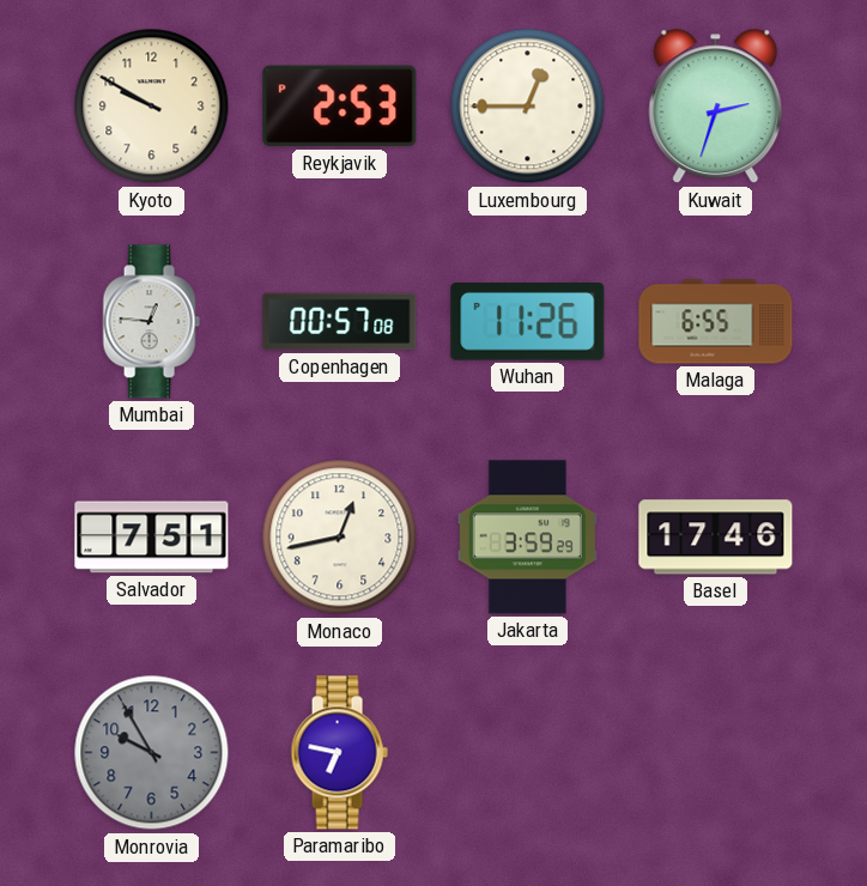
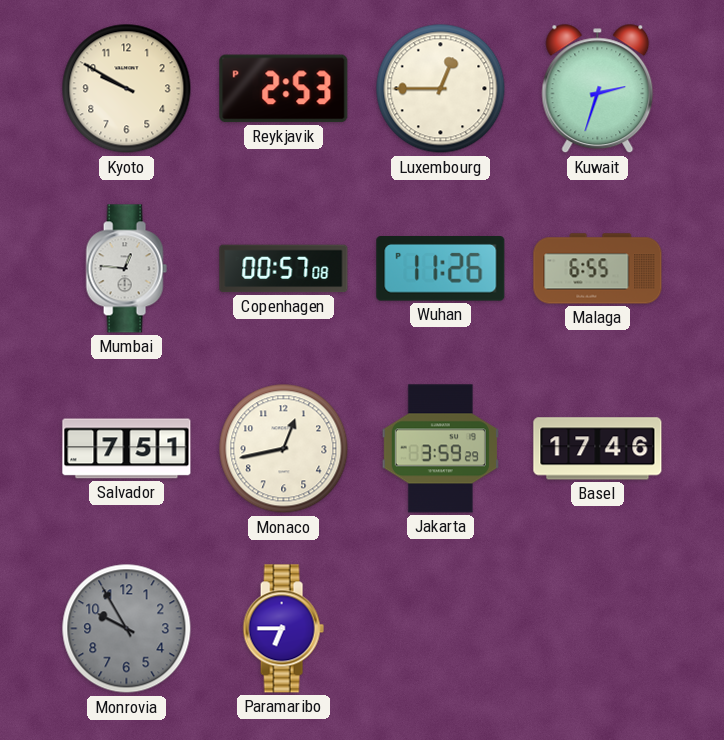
Paramaribo: 6:47 -> 6:45 (283, 629)
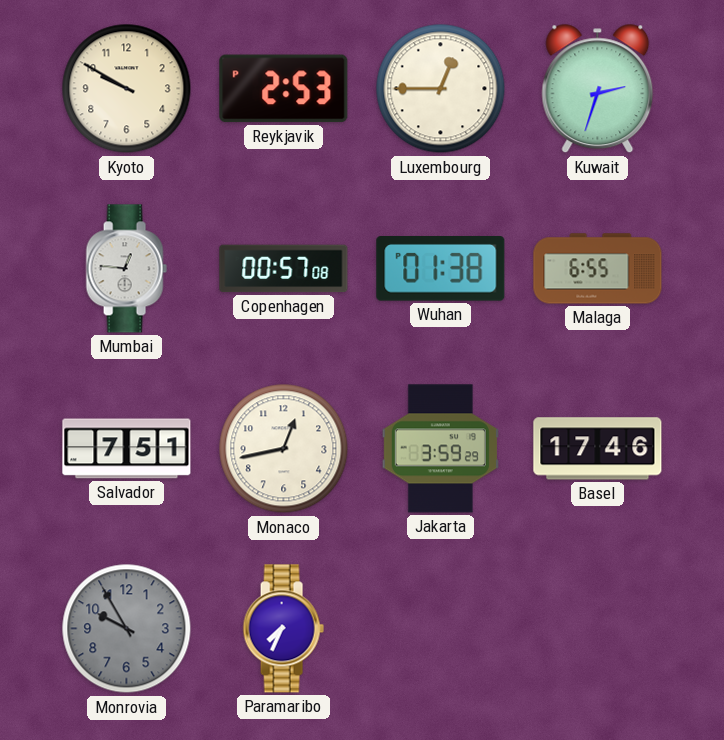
Wuhan: 11:26 -> 01:38 (441, 269)
Paramaribo: 6:45 -> 7:34 (283, 629)
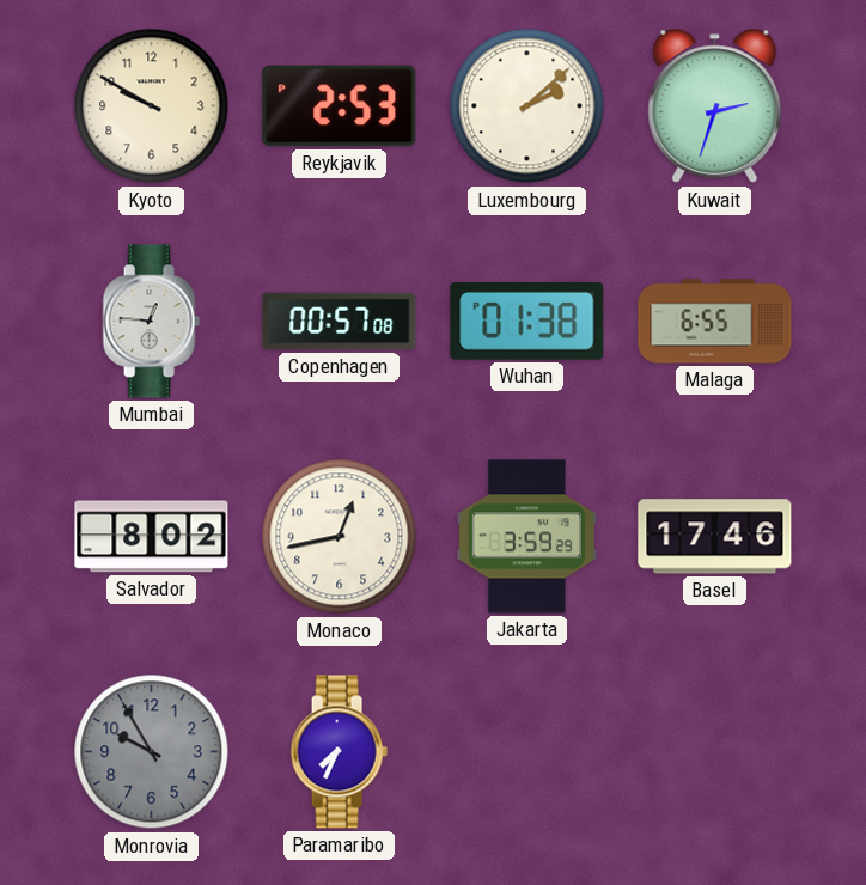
Luxembourg: 12:45 -> 2:08 (527, 106)
Salvador: 7:51 -> 8:02 (152, 537)
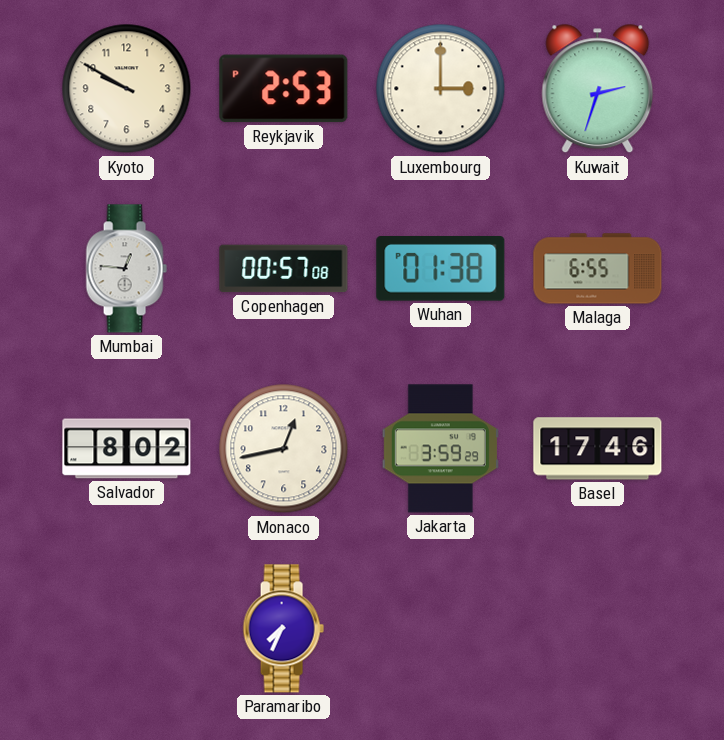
Luxembourg: 2:08 -> 3:00 (441, 89)
Monrovia: 9:55 -> none (152, 752)
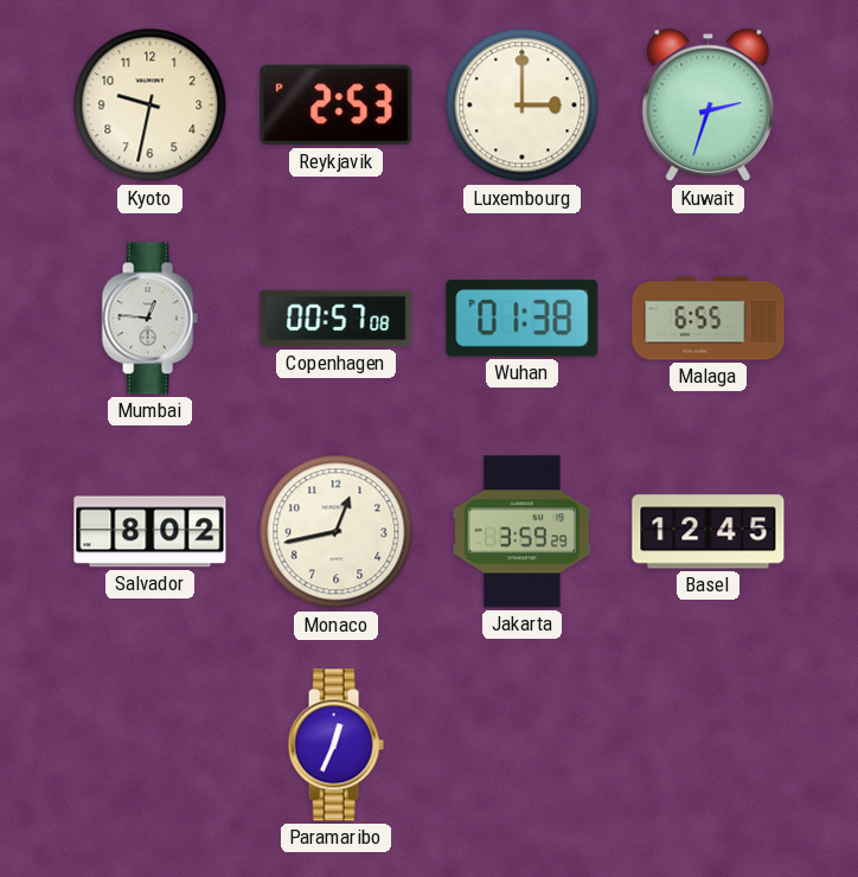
Kyoto: 9:50 -> 9:32 (151, 105)
Basel: 17:46 -> 12:45 (709, 532)
Paramaribo: 7:34 -> 12:34 (335, 745)
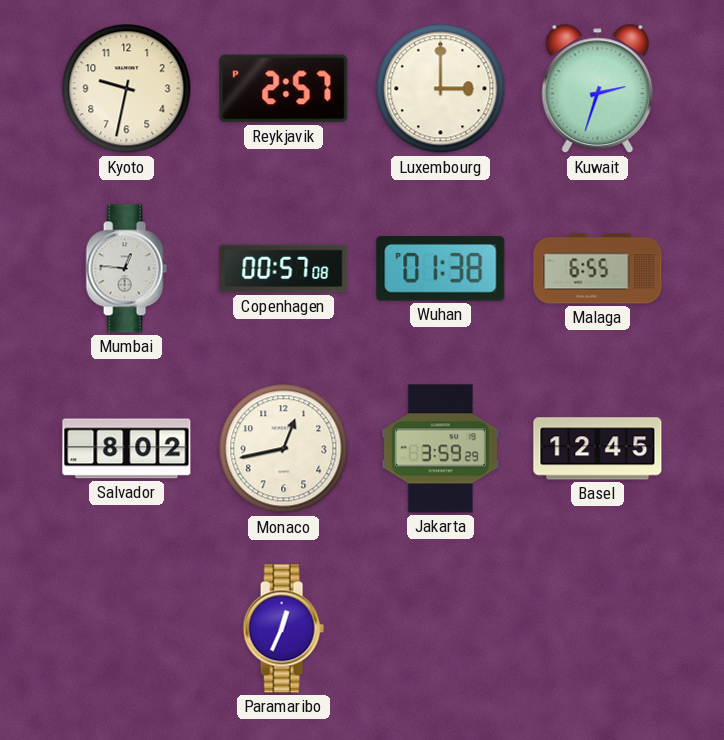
Reykjavik: 2:53 -> 2:57 (284, 89)
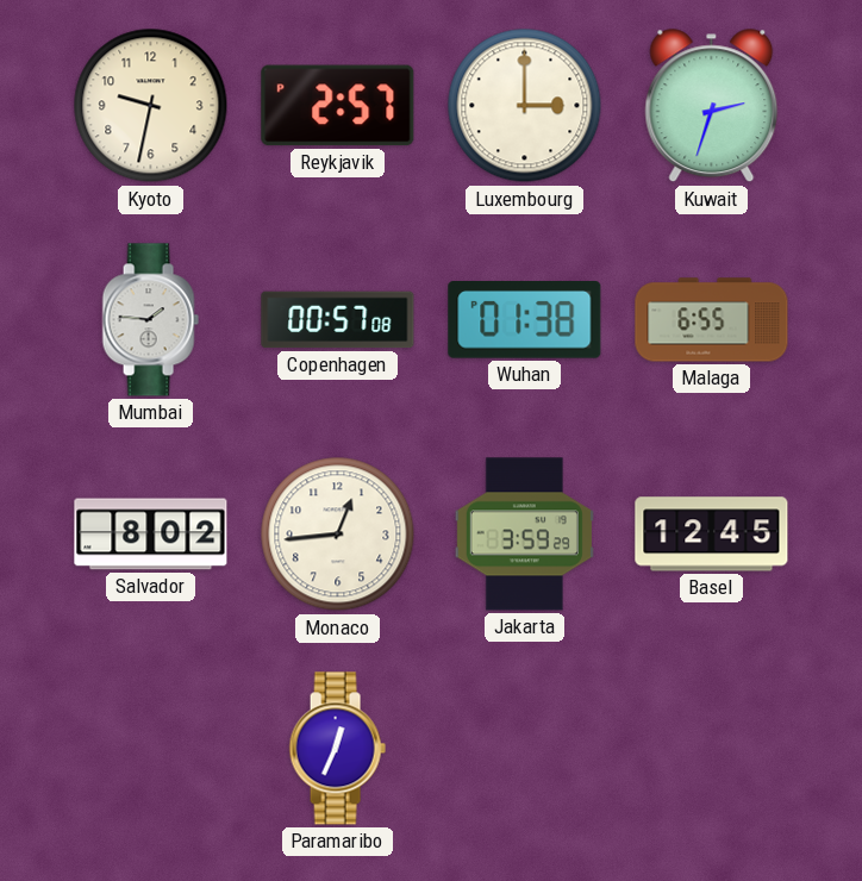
Mumbai: 12:46 -> 1:46 (150, 320)
Monaco: 12:43 -> 12:44 (338, 535)
